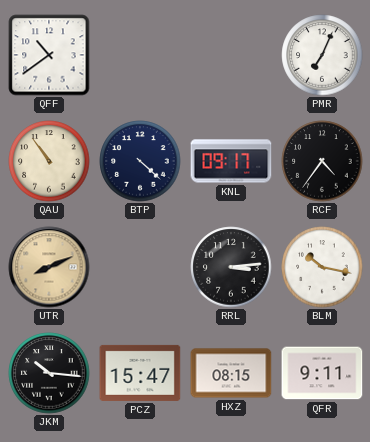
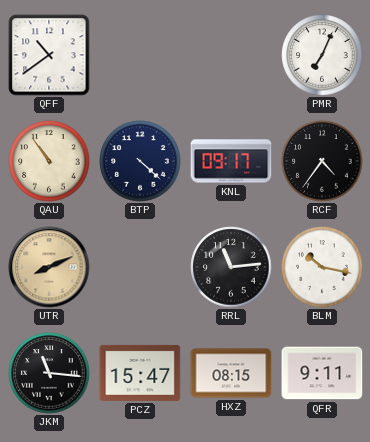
RRL: 3:14 -> 11:14 (231, 267)
JKM: 10:16 -> 11:16 (49, 373)
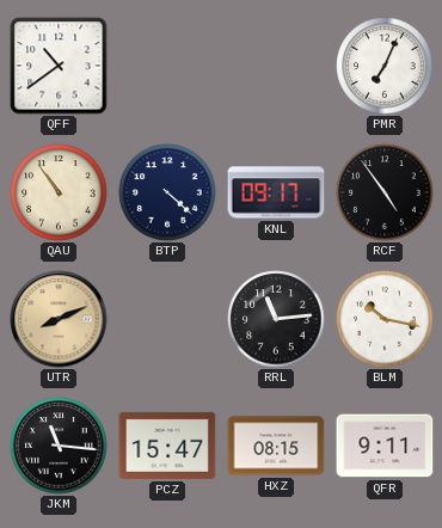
RCF: 4:36 -> 4:54 (385, 192)
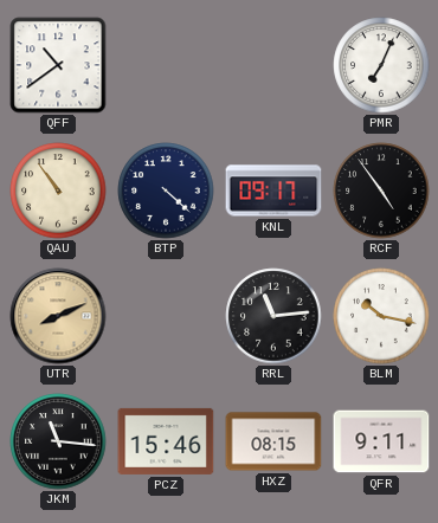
PCZ: 15:47 -> 15:46 (166, 441)
